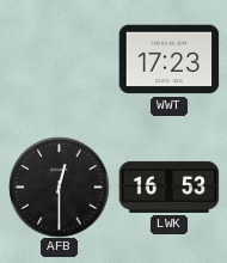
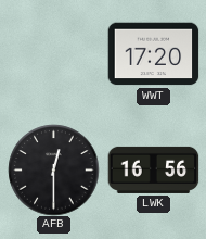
WWT: 17:23 -> 17:20 (153, 54)
LWK: 16:53 -> 16:56 (153, 169)
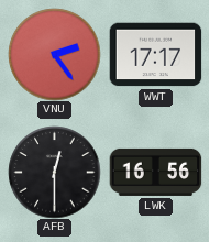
VNU: none -> 2:24 (54, 54)
WWT: 17:20 -> 17:17 (155, 55)
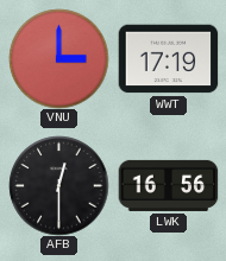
VNU: 2:24 -> 3:00 (58, 58)
WWT: 17:17 -> 17:19 (168, 59)
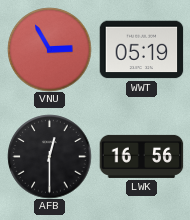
VNU: 3:00 -> 2:55 (49, 49)
WWT: 17:19 -> 05:19 (141, 50)
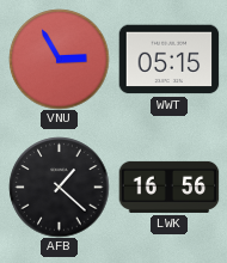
WWT: 05:19 -> 05:15 (168, 60)
AFB: 12:30 -> 1:22 (59, 186)
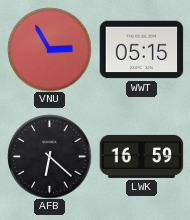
AFB: 1:22 -> 6:22 (49, 156)
LWK: 16:56 -> 16:59 (141, 156)
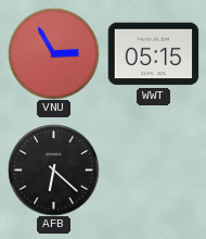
LWK: 16:59 -> none (141, 156)
